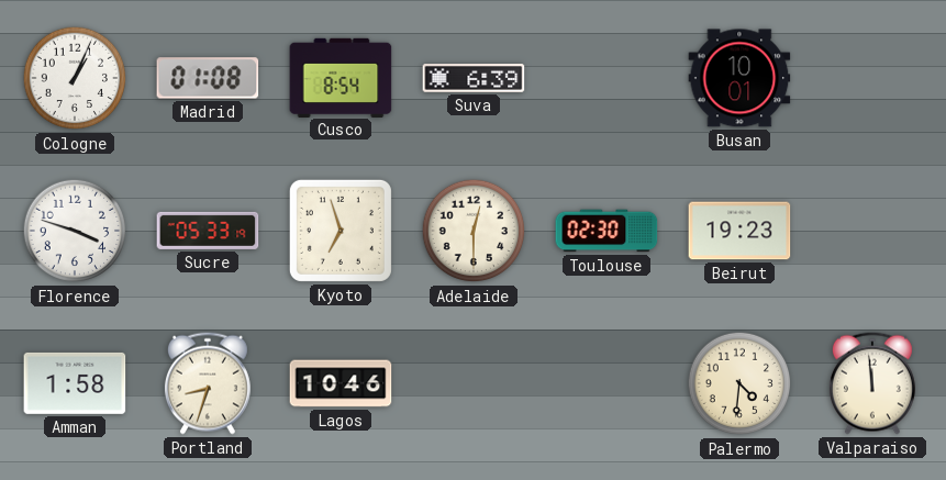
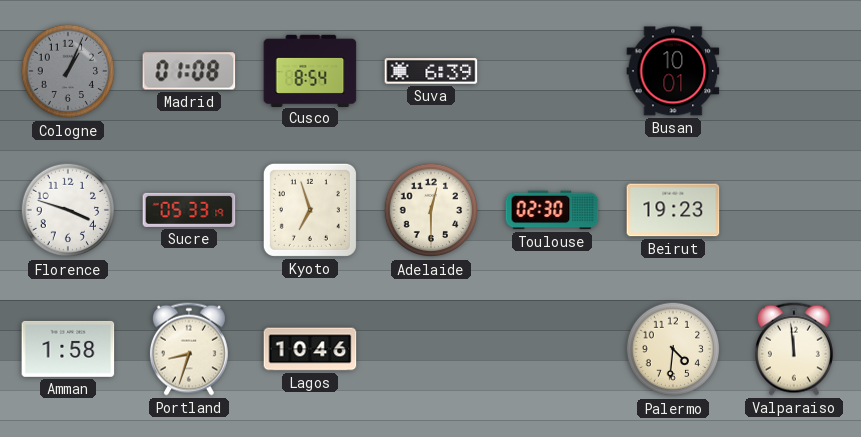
Cologne dial: white -> grey (68, 71)
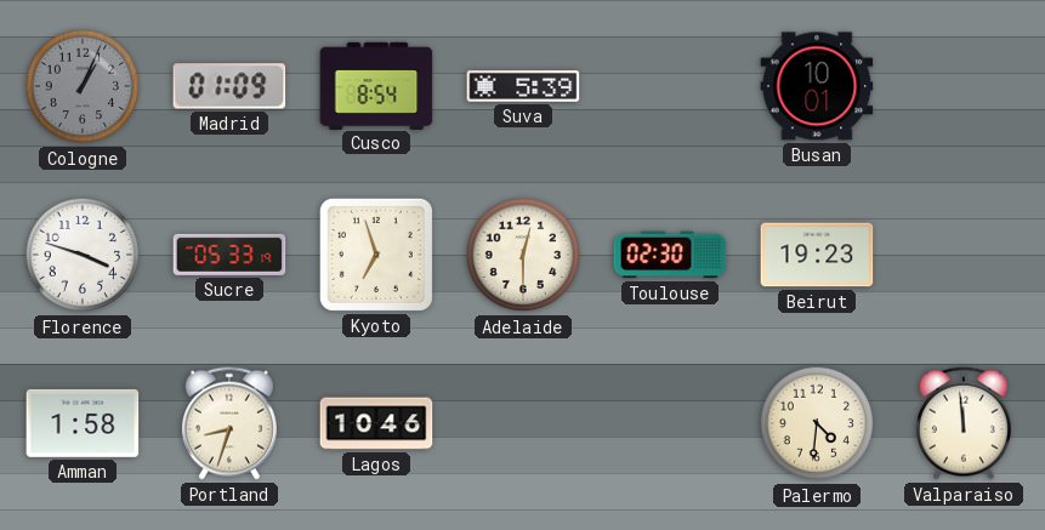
Madrid: 01:08 -> 01:09 (229, 86)
Suva: 6:39 -> 5:39 (523, 86)
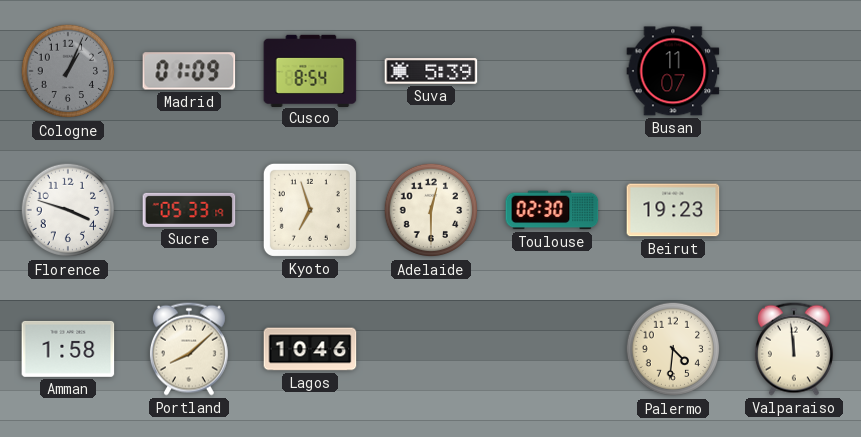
Busan: 10:01 -> 11:07 (673, 71)
Portland: 8:33 -> 8:08 (189, 349)
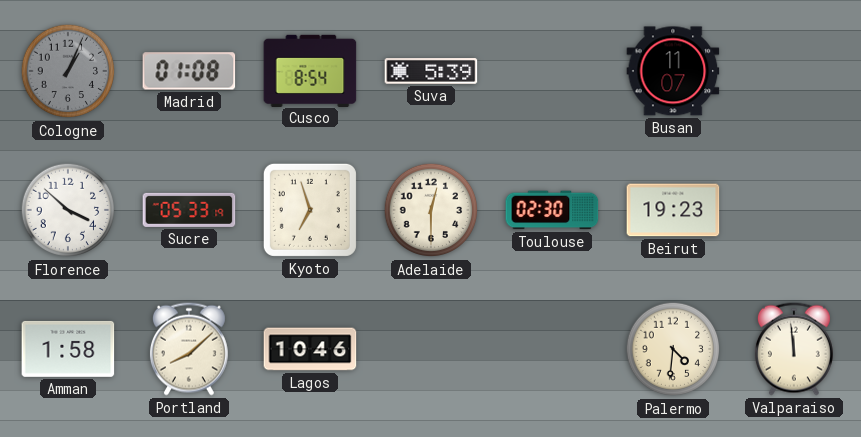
Madrid: 01:09 -> 01:08 (189, 71)
Florence: 3:48 -> 3:52 (68, 210)
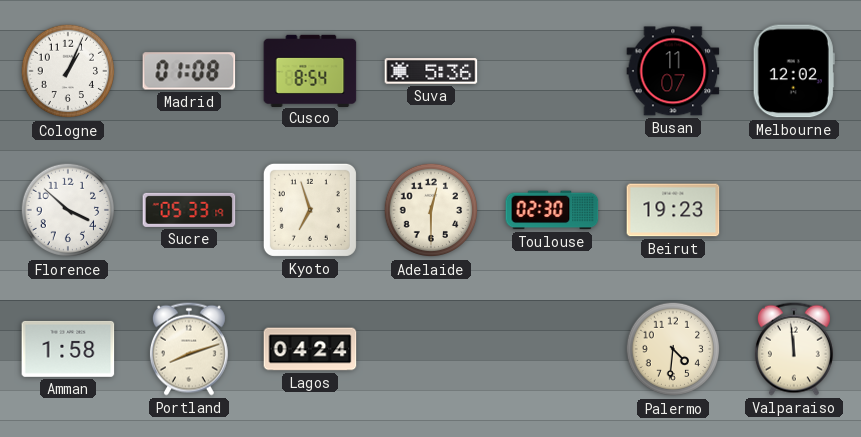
Cologne dial: grey -> white (68, 71)
Suva: 5:39 -> 5:36 (431, 71)
Melbourne: none -> 12:02 (794, 71)
Portland: 8:08 -> 8:12 (189, 349)
Lagos: 10:46 -> 04:24 (310, 349)
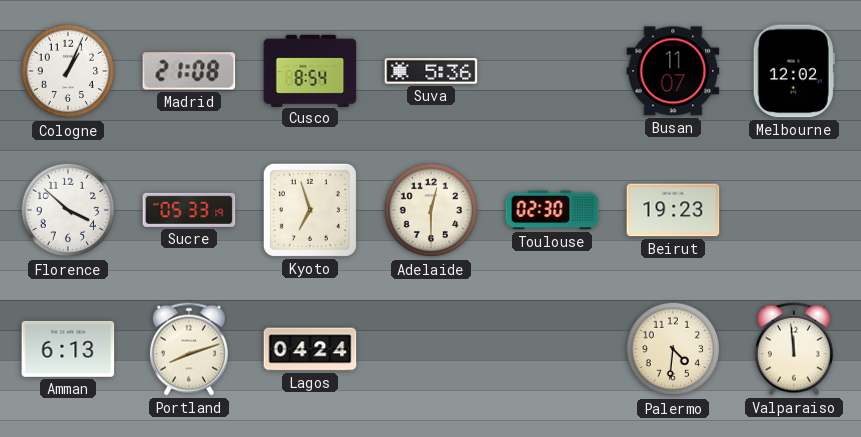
Madrid: 01:08 -> 21:08 (189, 71)
Amman: 1:58 -> 6:13 (68, 349)
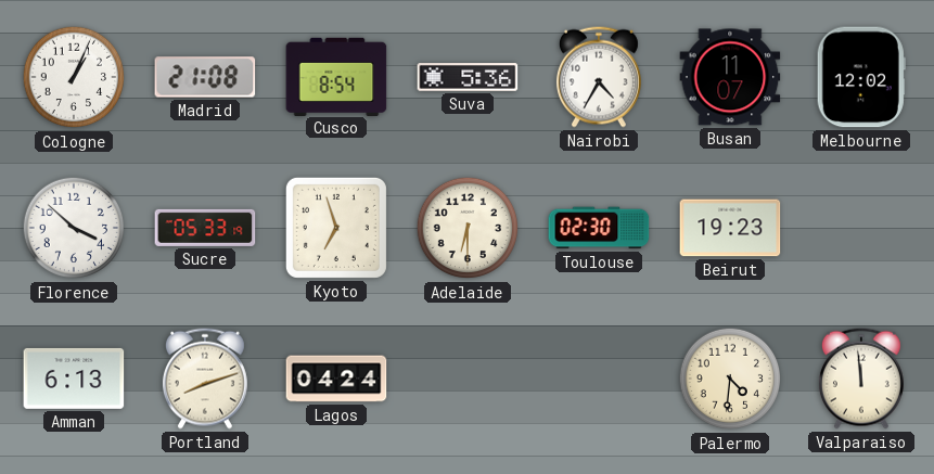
Nairobi: none -> 4:35 (599, 77)
Adelaide: 12:30 -> 6:30 (468, 228)
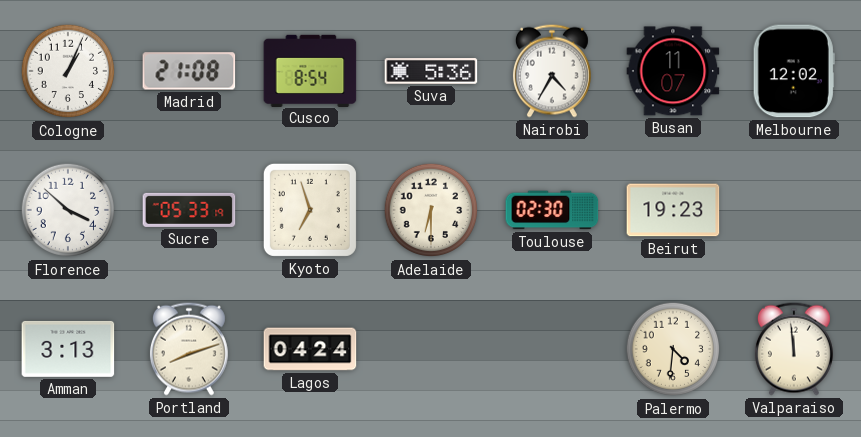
Amman: 6:13 -> 3:13 (68, 349)
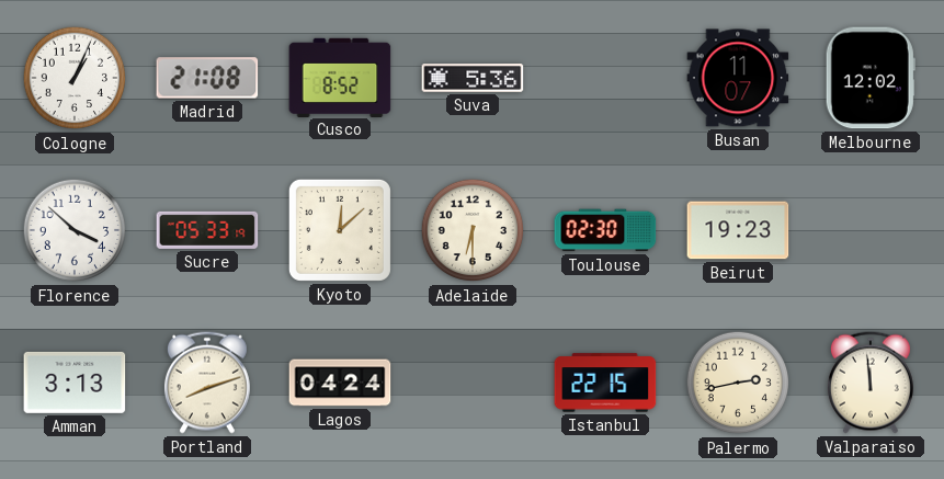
Cusco: 8:54 -> 8:52 (340, 77)
Nairobi: 4:35 -> none (552, 71)
Kyoto: 6:57 -> 12:08 (340, 230)
Istanbul: none -> 22:15 (605, 383)
Palermo: 4:31 -> 2:43 (738, 383)
